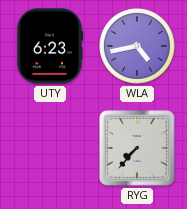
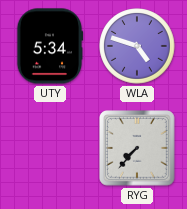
UTY: 6:23 -> 5:34 (50, 46)
WLA: 4:43 -> 4:48 (137, 46)
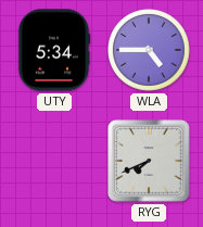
WLA: 4:48 -> 4:45 (149, 50)
RYG: 7:37 -> 7:41 (150, 162)
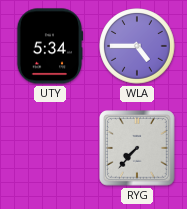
RYG: 7:41 -> 7:37 (138, 149)
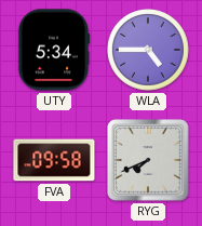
FVA: none -> 09:58 (54, 160)
RYG: 7:37 -> 7:41 (149, 161)
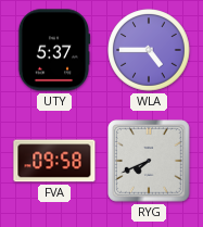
UTY: 5:34 -> 5:37 (54, 50)
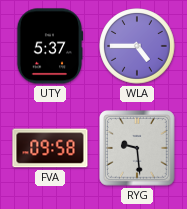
RYG: 7:41 -> 9:29 (138, 149)
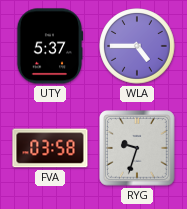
FVA: 09:58 -> 03:58 (50, 148)
RYG: 9:29 -> 9:33 (138, 149)
